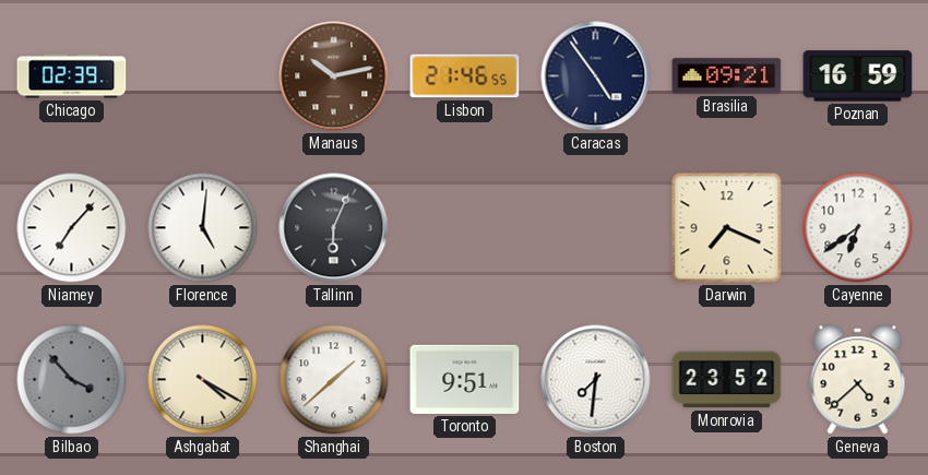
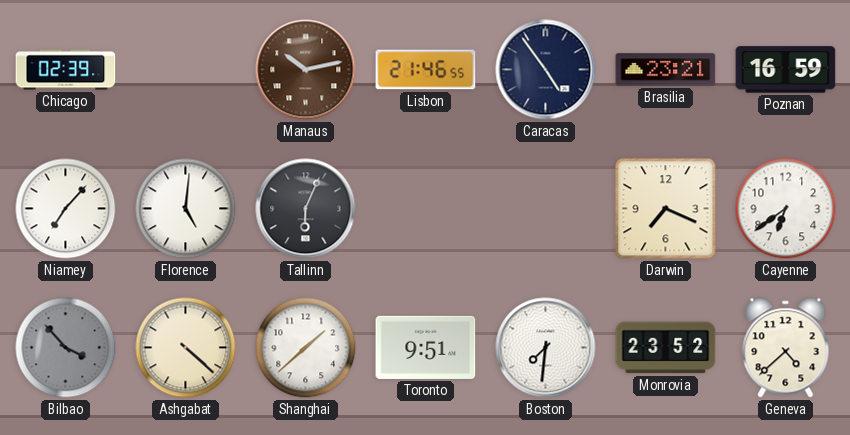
Brasilia: 09:21 -> 23:21 (666, 70)
Ashgabat: 4:20 -> 4:22 (186, 348)
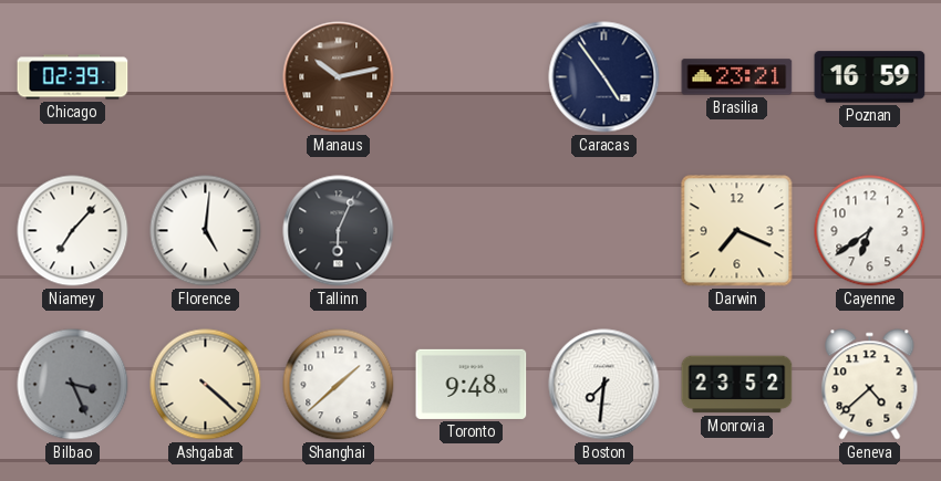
Lisbon: 21:46 -> none (426, 70)
Bilbao: 3:53 -> 3:26 (73, 385)
Toronto: 9:51 -> 9:48 (472, 384)
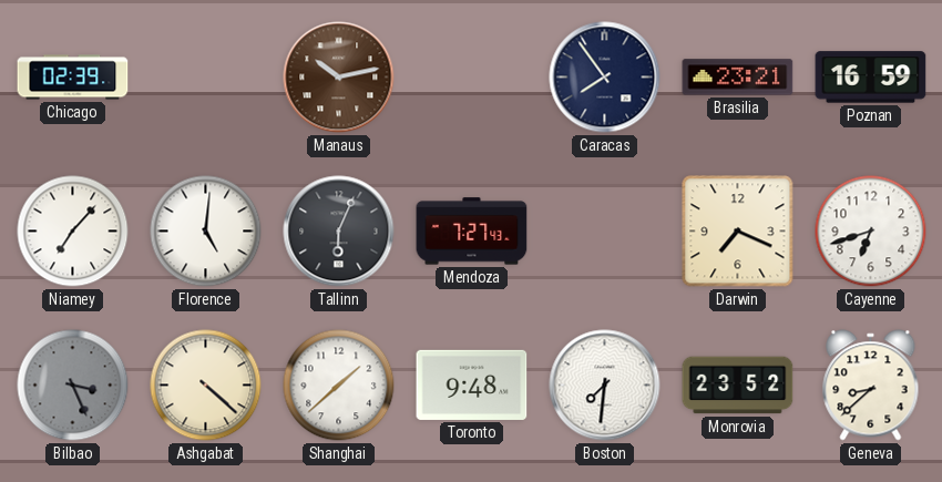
Caracas: 4:54 -> 7:54 (605, 78)
Mendoza: none -> 7:27 (472, 232)
Cayenne: 6:39 -> 6:42 (871, 232)
Geneva: 4:38 -> 8:38 (871, 386)
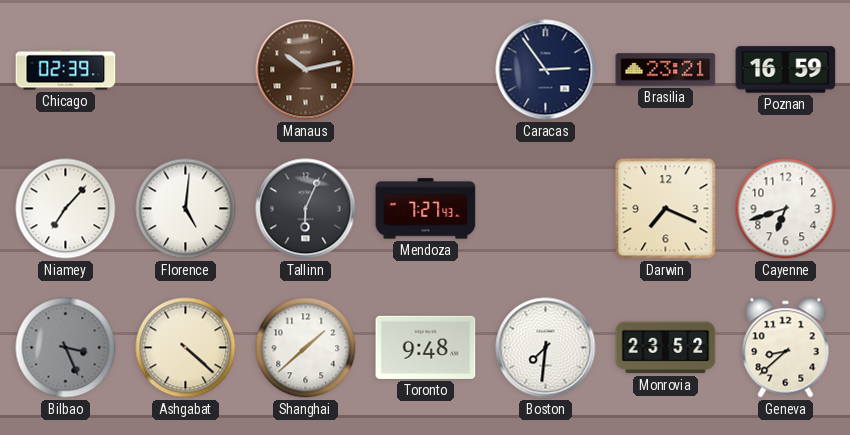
Caracas: 7:54 -> 2:54 (546, 70)
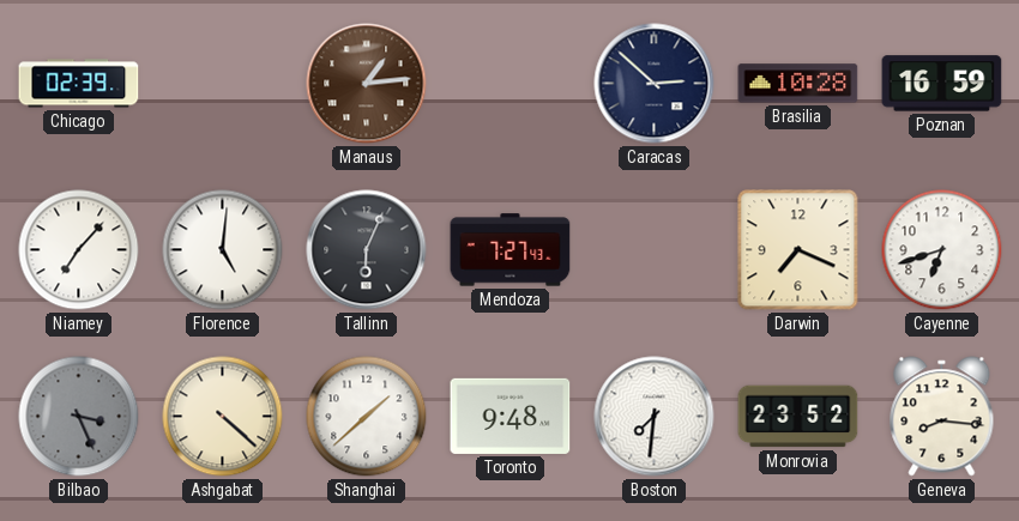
Manaus: 10:13 -> 1:14 (367, 84)
Caracas: 2:54 -> 2:52 (655, 84)
Brasilia: 23:21 -> 10:28 (798, 84)
Geneva: 8:38 -> 8:16 (942, 417)
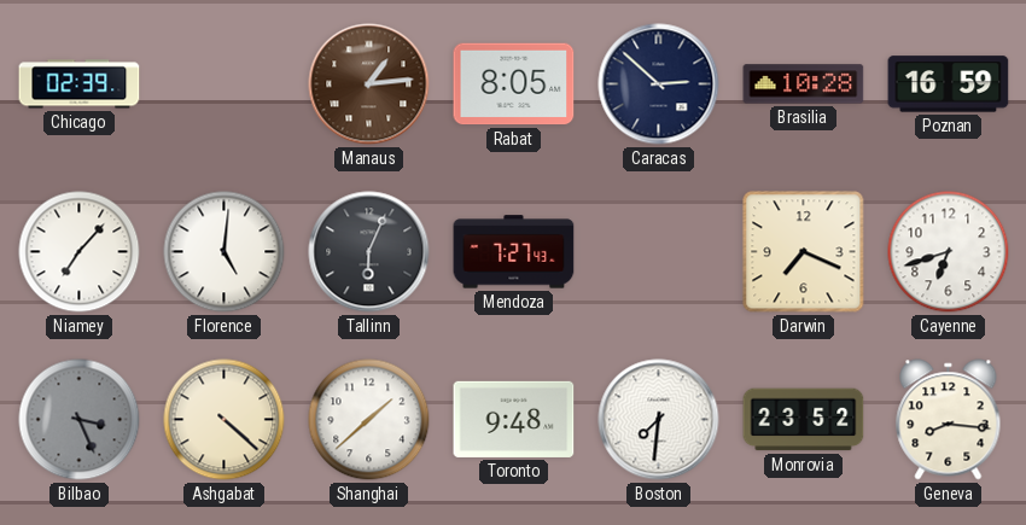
Rabat: none -> 8:05 (514, 84)
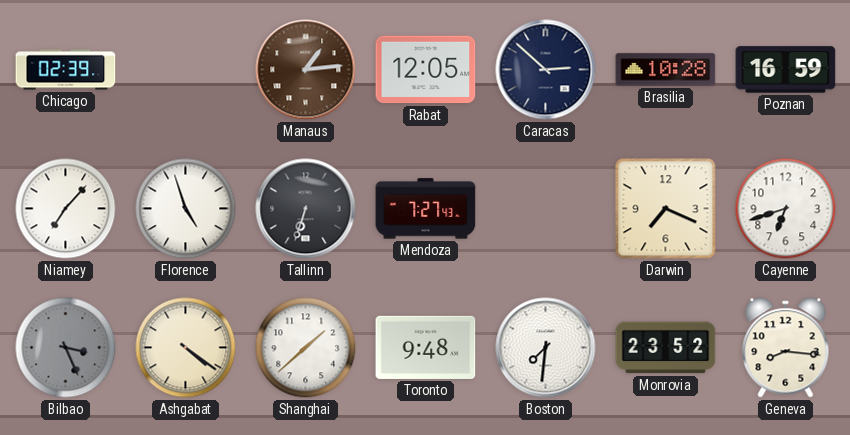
Rabat: 8:05 -> 12:05 (426, 70)
Florence: 5:01 -> 4:57 (186, 209)
Tallinn: 6:04 -> 6:33 (306, 209)
Ashgabat: 4:22 -> 4:21 (186, 348)
